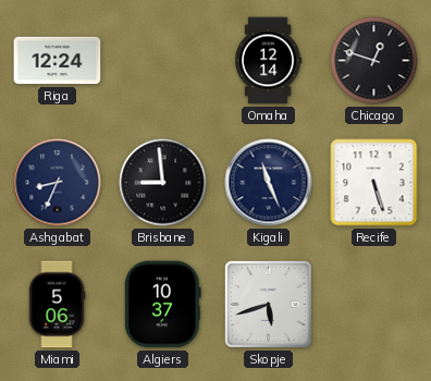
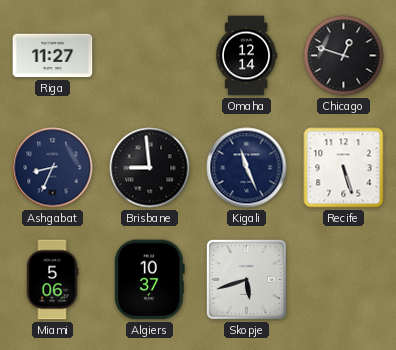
Riga: 12:24 -> 11:27 (53, 56)
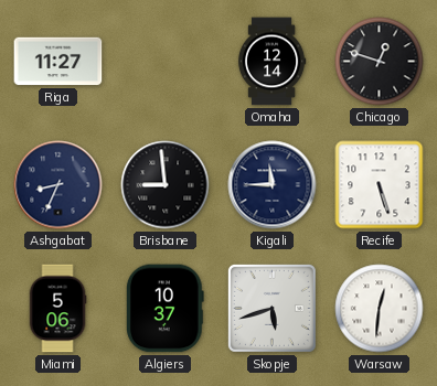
Kigali: 11:26 -> 11:45 (273, 185)
Warsaw: none -> 12:31 (380, 309)
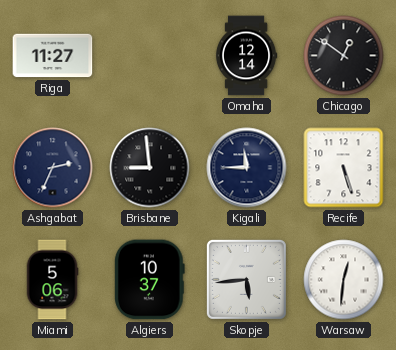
Chicago: 12:48 -> 12:51 (344, 56)
Ashgabat: 8:34 -> 2:34 (53, 168)
Skopje: 5:42 -> 5:44 (246, 279)
